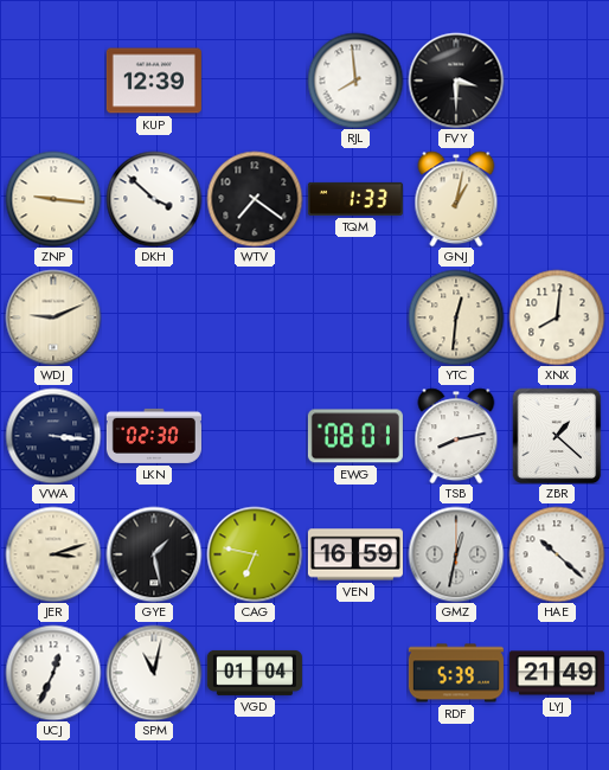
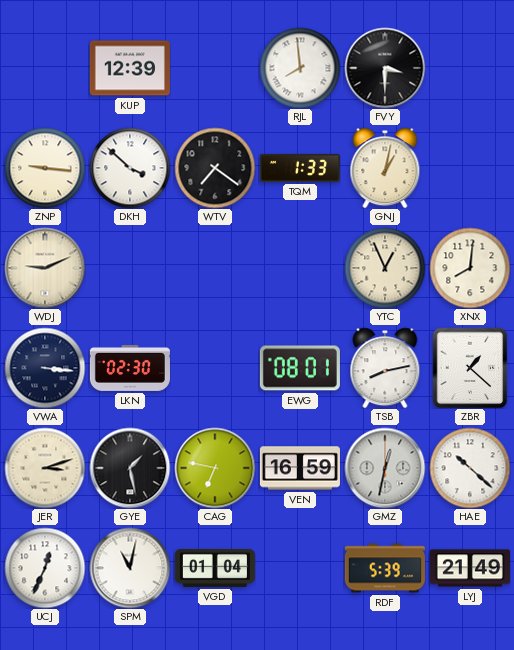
YTC: 12:31 -> 12:56 (385, 268)
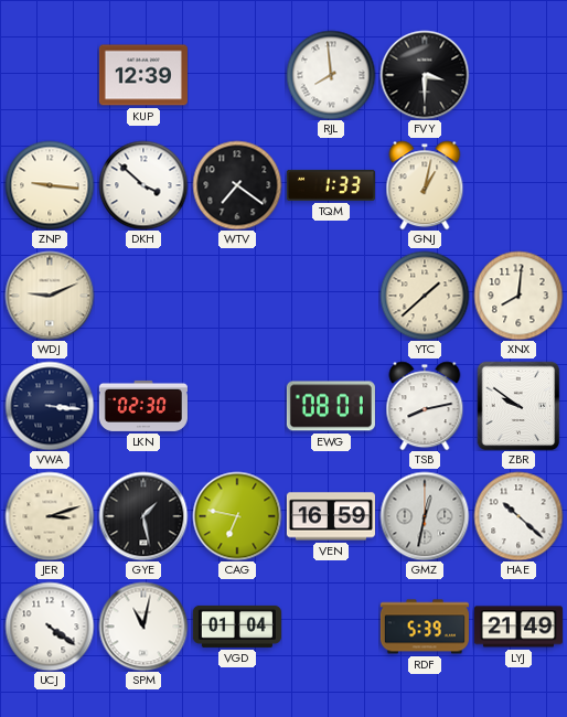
YTC: 12:56 -> 1:38 (425, 296)
ZBR: 1:22 -> 9:51 (518, 406)
UCJ: 12:34 -> 4:21 (50, 627)
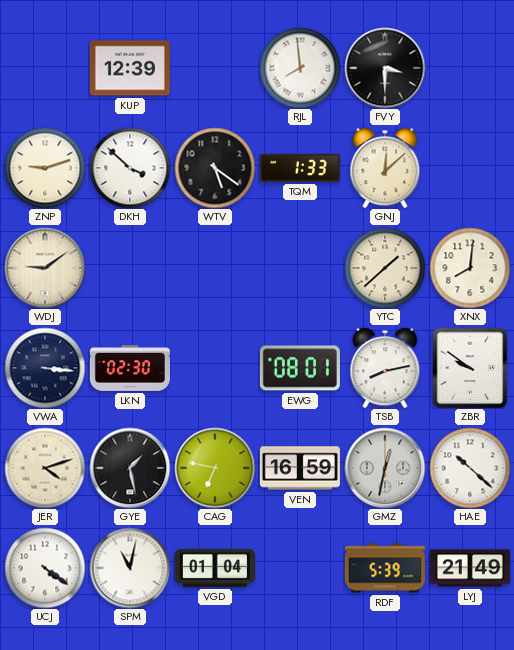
ZNP: 9:16 -> 9:12 (45, 168)
WTV: 7:21 -> 5:21 (215, 168)
GNJ: 1:02 -> 12:08 (385, 168)
WDJ: 9:11 -> 9:09 (45, 268)
JER: 3:12 -> 4:12 (45, 468)
